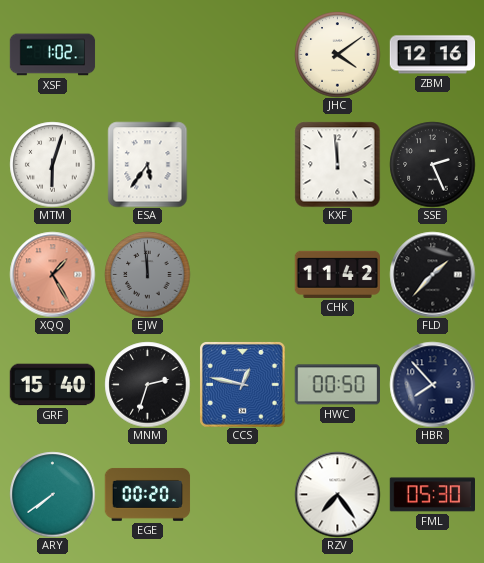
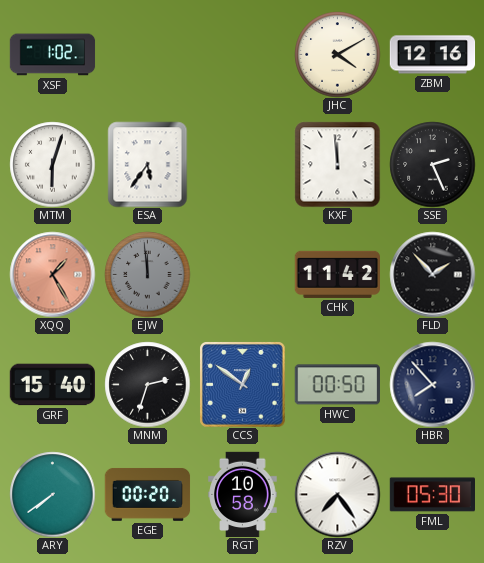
JHC: 4:09 -> 4:10 (337, 54)
FLD: 1:37 -> 1:53 (432, 274)
CCS: 12:47 -> 12:51 (243, 385)
RGT: none -> 10:58 (243, 494)
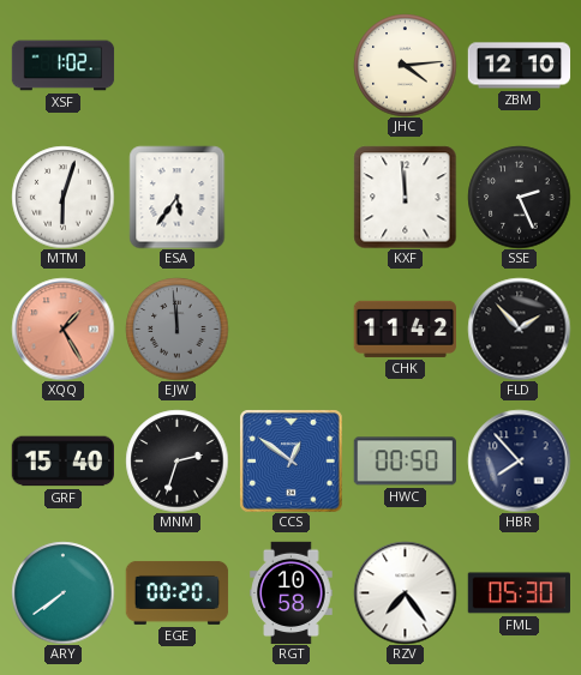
JHC: 4:10 -> 4:14 (405, 65)
ZBM: 12:16 -> 12:10 (519, 66)
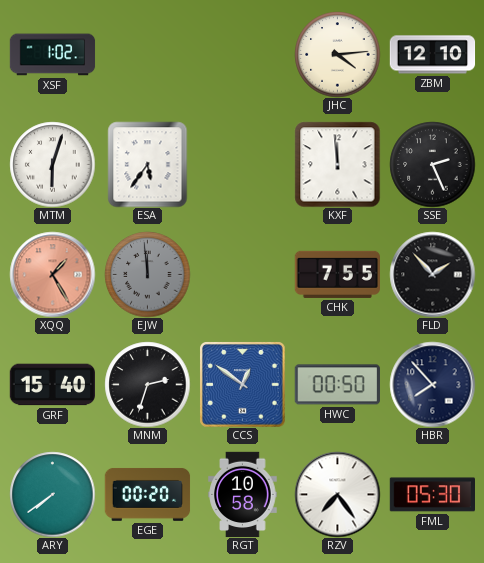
CHK: 11:42 -> 7:55 (337, 274)
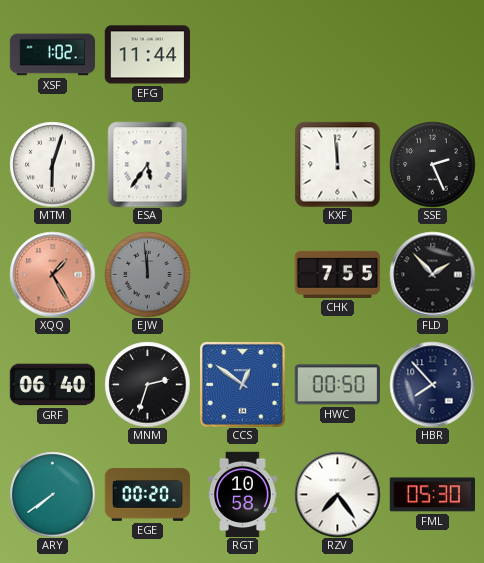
EFG: none -> 11:44 (147, 55)
JHC: 4:14 -> none (337, 54)
ZBM: 12:10 -> none (432, 55)
GRF: 15:40 -> 06:40 (52, 385)
